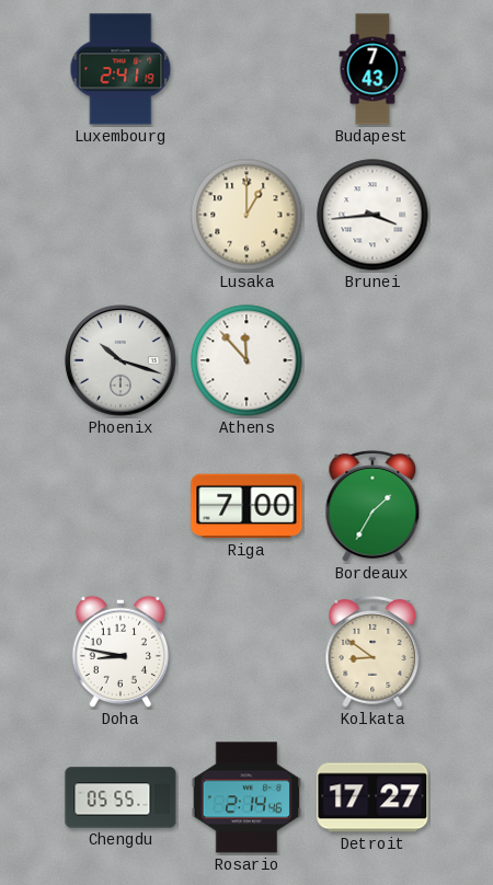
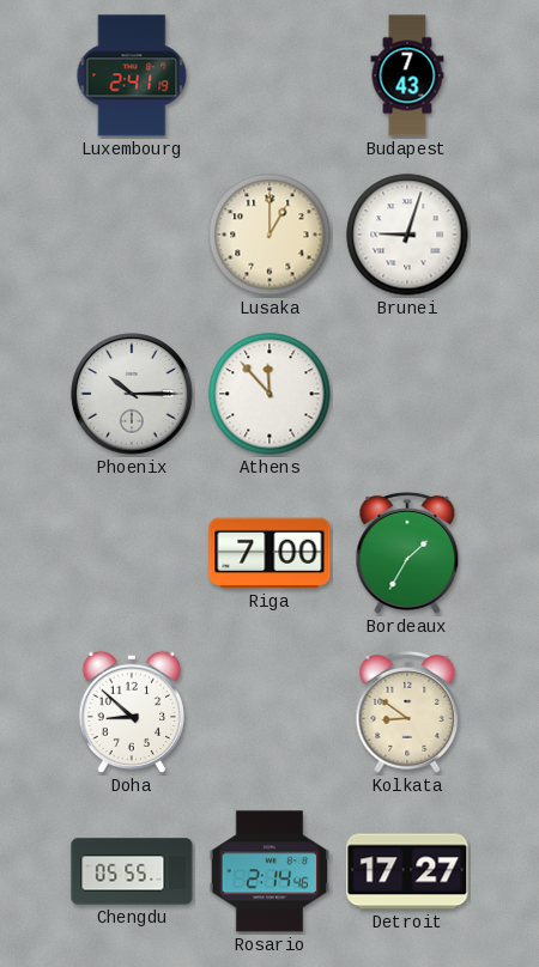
Brunei: 3:44 -> 9:03 (407, 235)
Phoenix: 10:18 -> 10:15 (132, 394)
Doha: 8:47 -> 8:52 (131, 712)
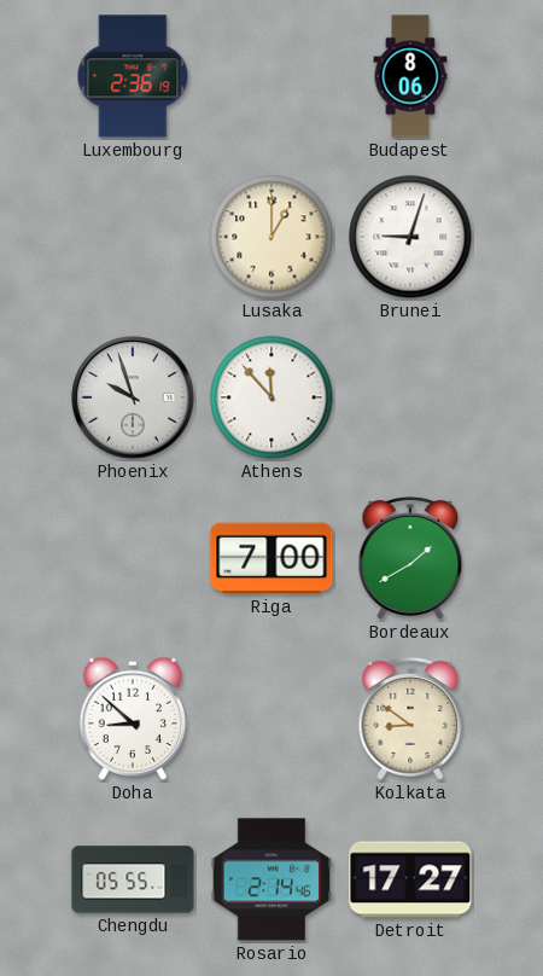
Luxembourg: 2:41 -> 2:36 (133, 76)
Budapest: 7:43 -> 8:06 (410, 76)
Phoenix: 10:15 -> 9:57 (133, 397)
Bordeaux: 1:35 -> 1:40 (410, 558)
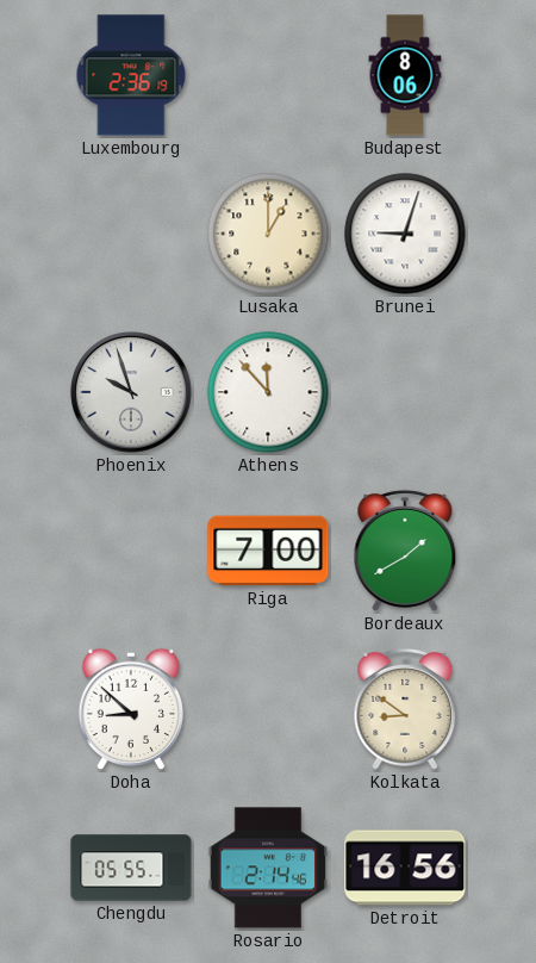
Detroit: 17:27 -> 16:56 (405, 868)
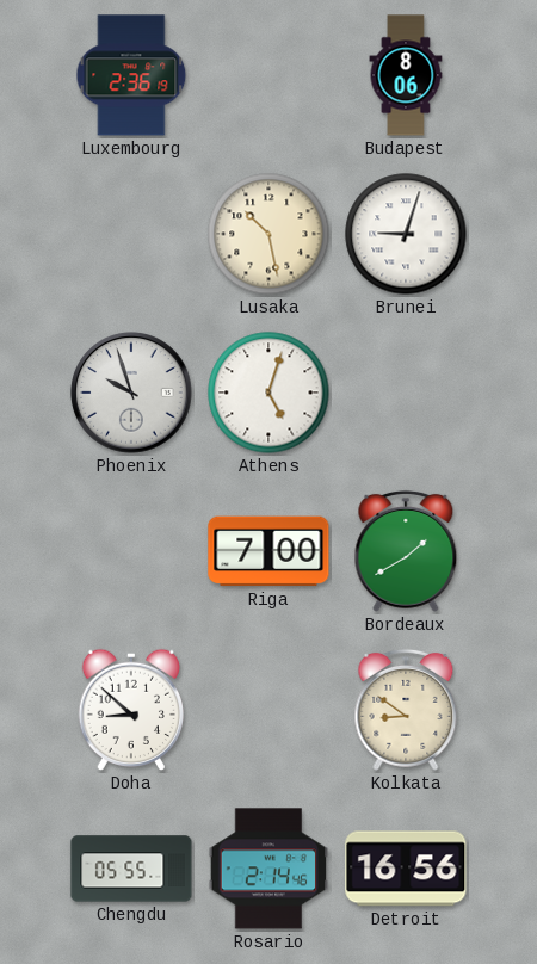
Lusaka: 1:00 -> 10:28 (268, 234)
Athens: 11:53 -> 5:03 (268, 393)
